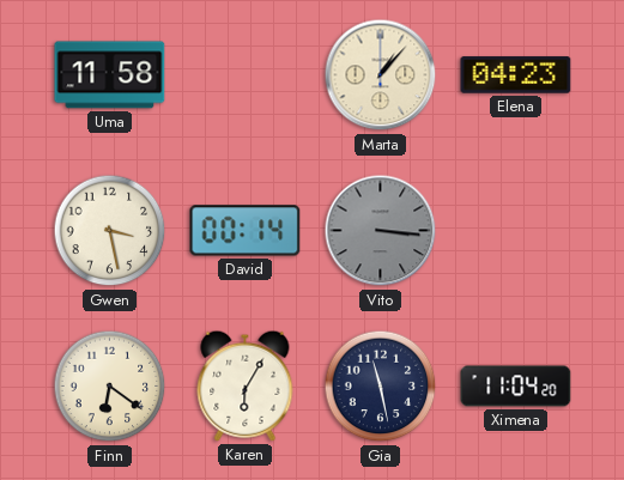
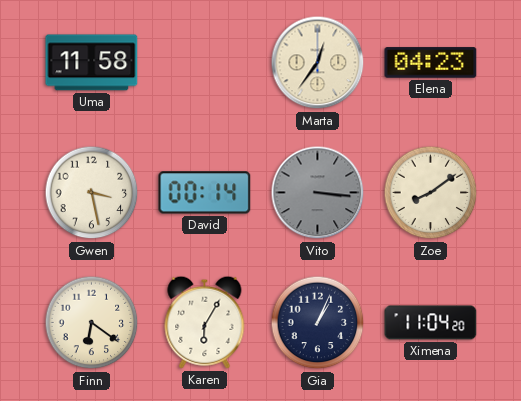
Marta: 1:07 -> 12:36 (318, 63)
Zoe: none -> 8:09 (431, 193)
Gia: 11:28 -> 1:04 (318, 323)
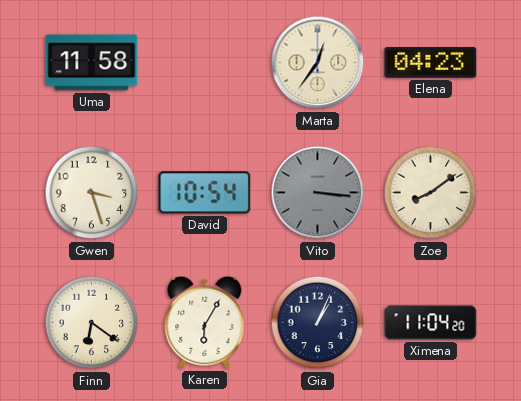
Gwen: 3:28 -> 3:27 (92, 193)
David: 00:14 -> 10:54 (205, 193)
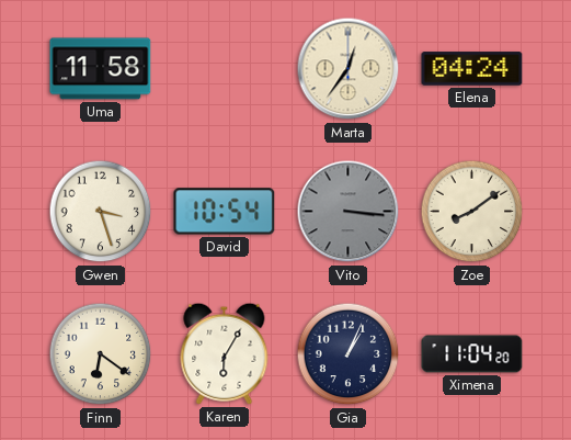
Elena: 04:23 -> 04:24 (472, 69)
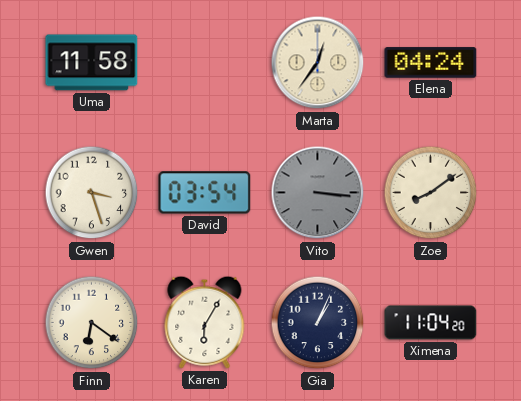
David: 10:54 -> 03:54 (205, 193)
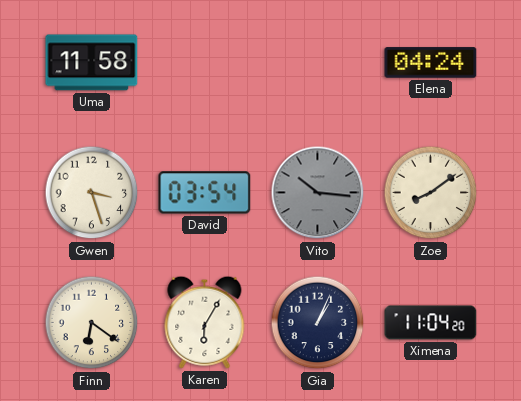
Marta: 12:36 -> none (318, 63)
Vito: 3:16 -> 10:16 (318, 193)
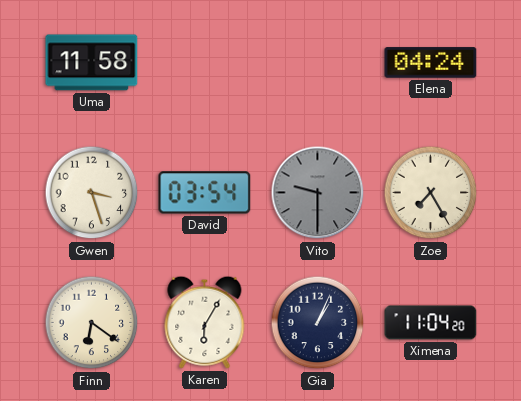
Vito: 10:16 -> 9:30 (318, 193)
Zoe: 8:09 -> 7:25 (431, 193)
